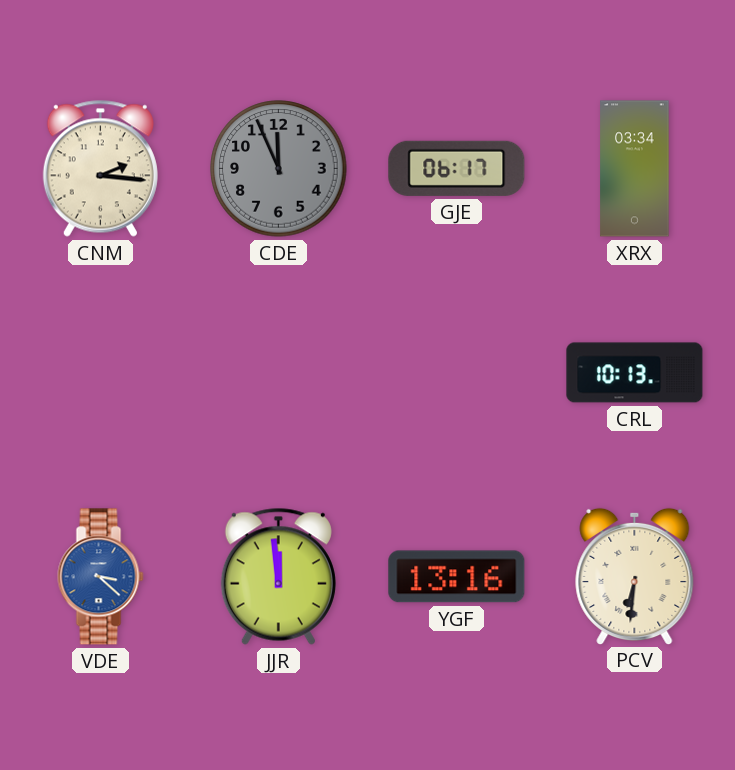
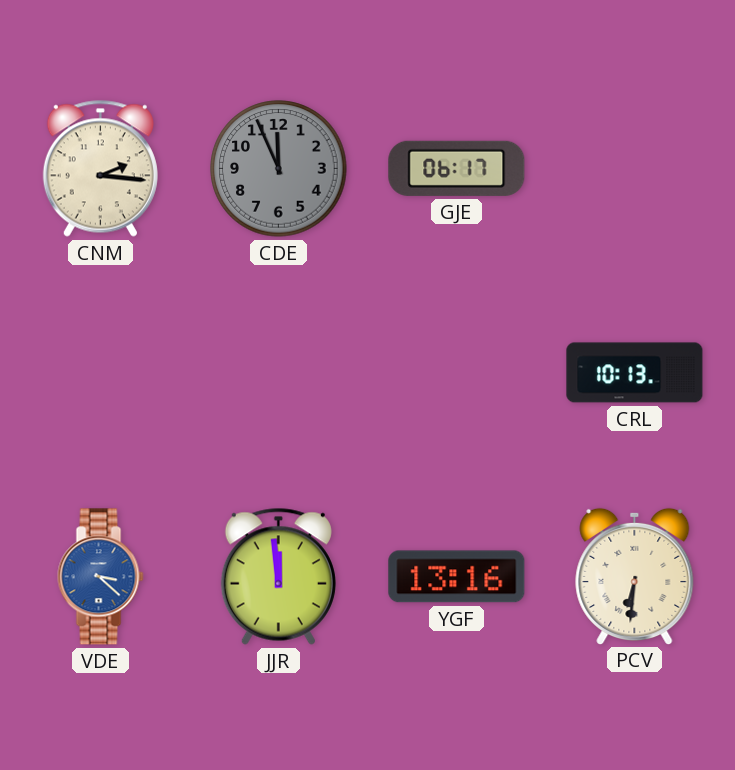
XRX: 03:34 -> none (635, 169)
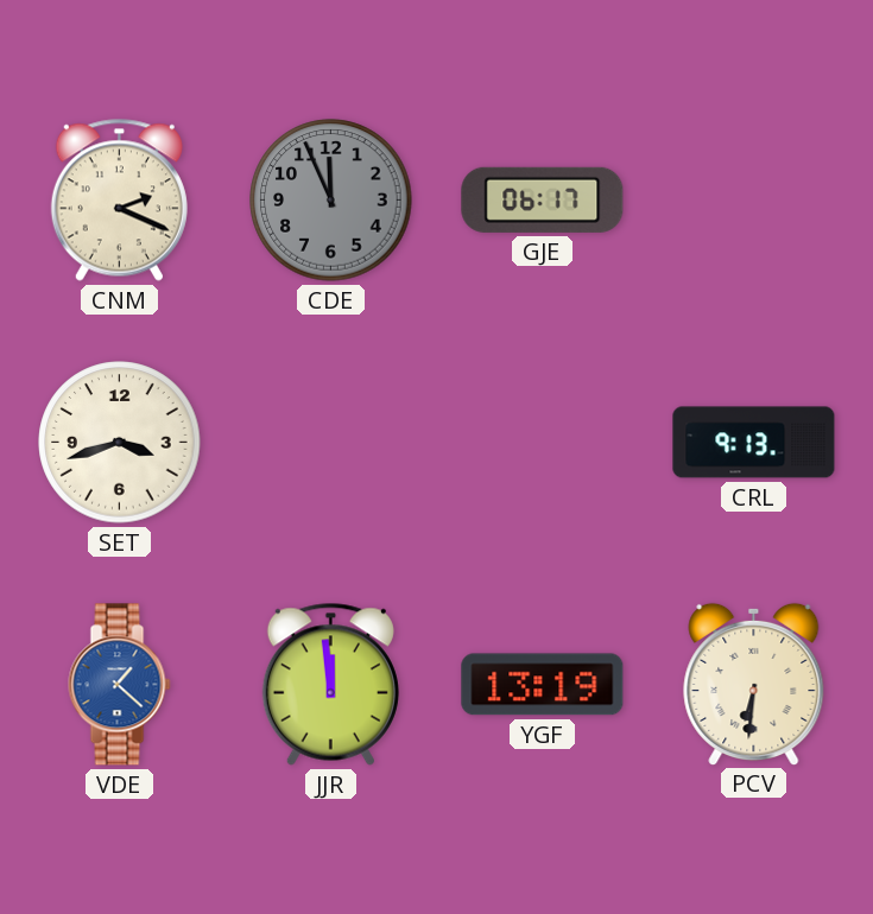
CNM: 2:16 -> 2:19 (119, 199)
SET: none -> 3:42 (120, 443)
CRL: 10:13 -> 9:13 (754, 443)
VDE: 3:22 -> 1:22 (120, 685)
YGF: 13:16 -> 13:19 (543, 685)
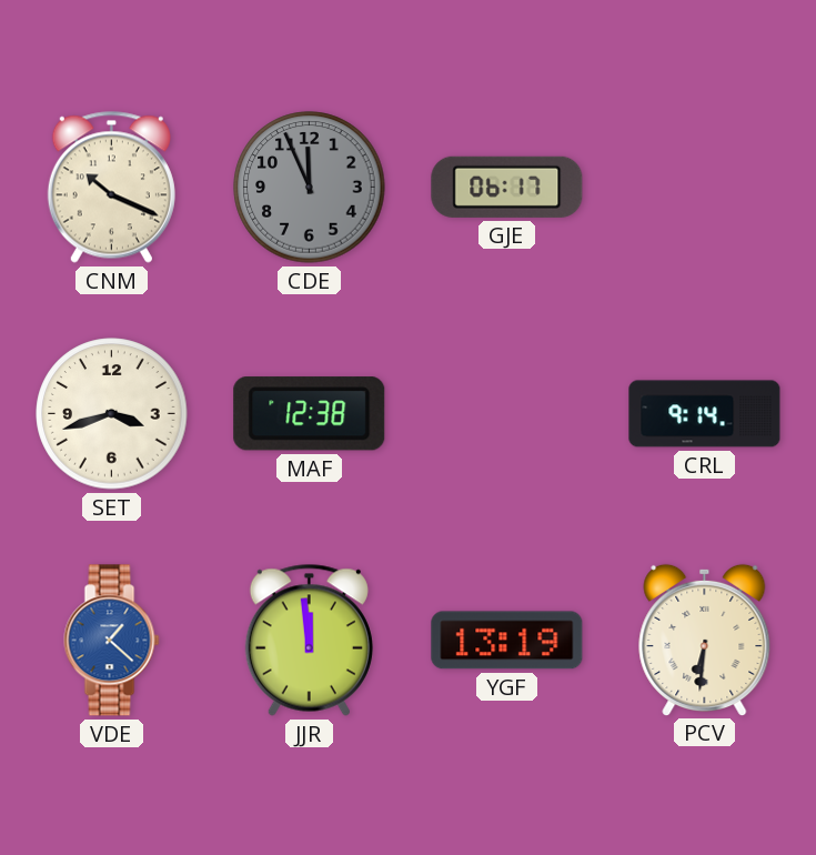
CNM: 2:19 -> 10:19 (111, 187)
MAF: none -> 12:38 (310, 414)
CRL: 9:13 -> 9:14 (705, 414)
